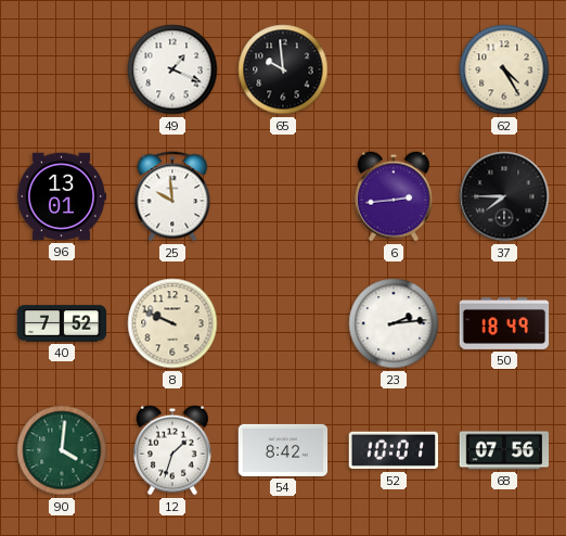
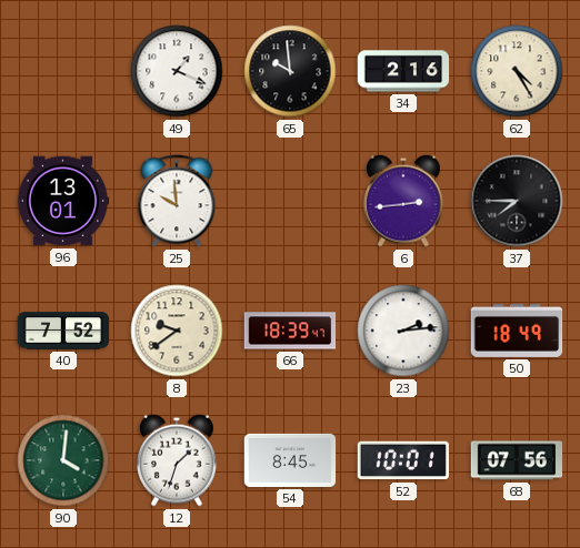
34: none -> 2:16 (403, 71)
8: 9:49 -> 9:39 (177, 331)
66: none -> 18:39 (290, 331)
54: 8:42 -> 8:45 (290, 460)
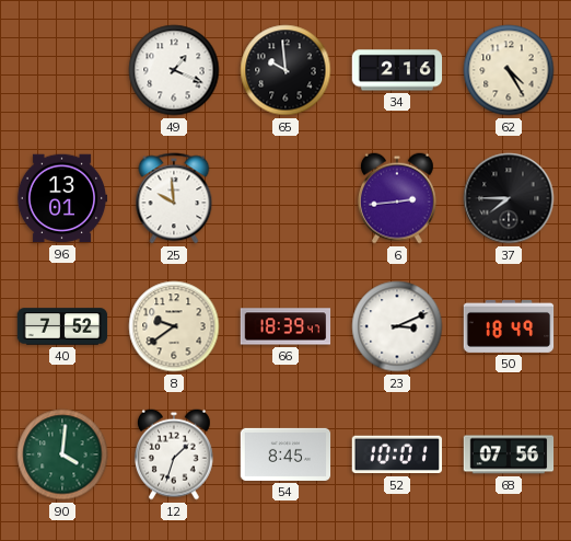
23: 2:14 -> 3:11 (397, 326)
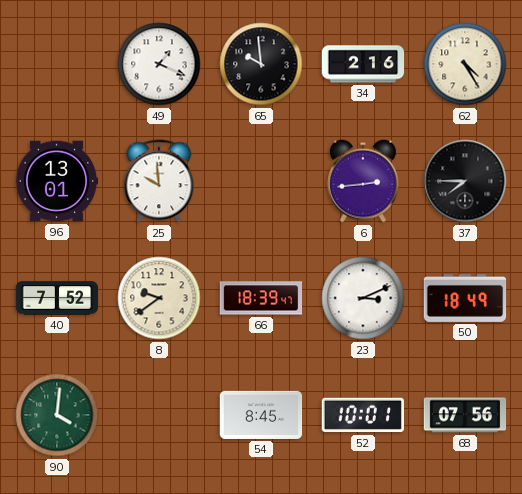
12: 1:33 -> none (175, 454)
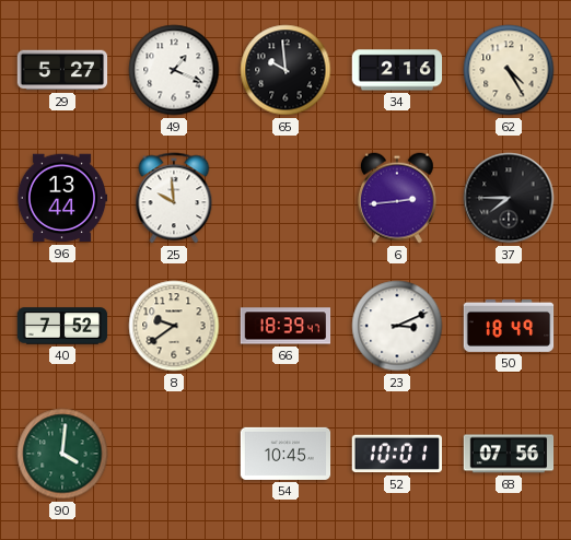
29: none -> 5:27 (62, 70)
96: 13:01 -> 13:44 (62, 198)
54: 8:45 -> 10:45 (285, 454)
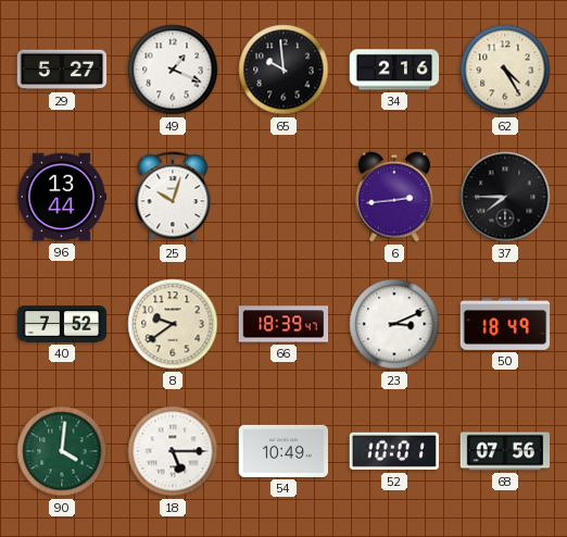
25: 9:59 -> 10:03 (173, 197)
18: none -> 5:15 (173, 451)
54: 10:45 -> 10:49 (283, 451)
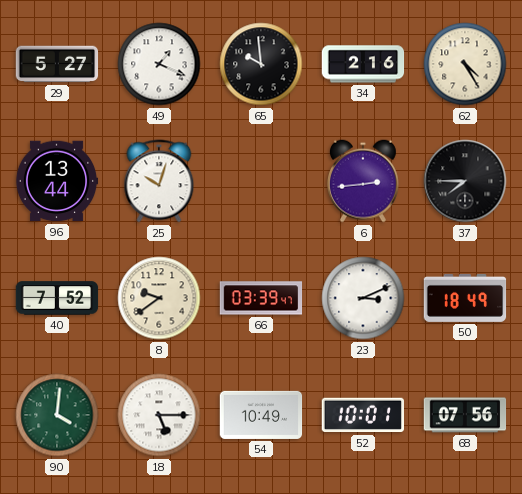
66: 18:39 -> 03:39 (261, 298)
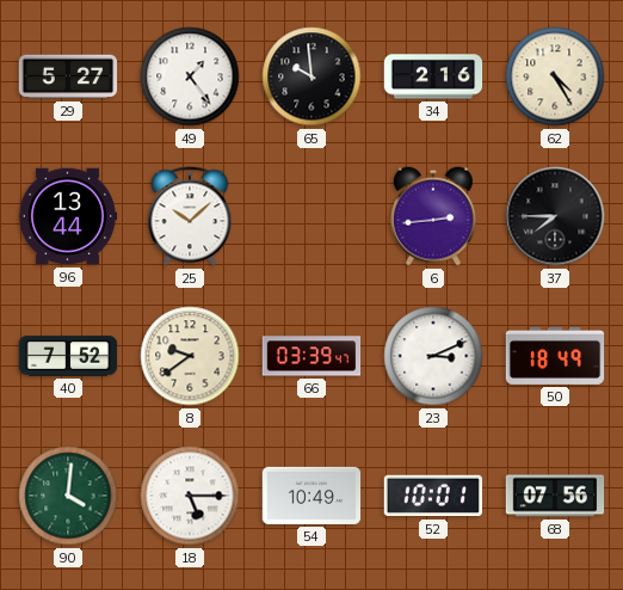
49: 1:19 -> 1:24 (190, 76)
25: 10:03 -> 10:08 (190, 216)
